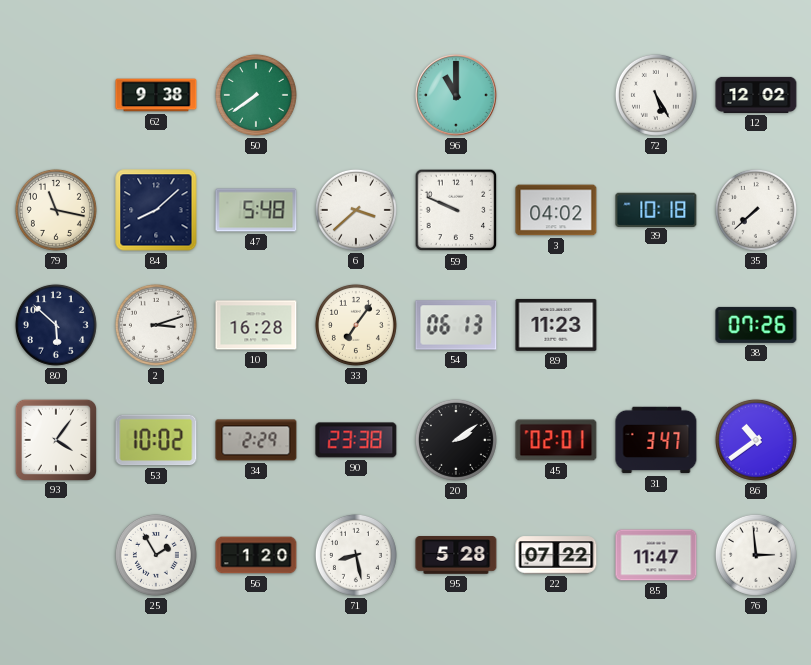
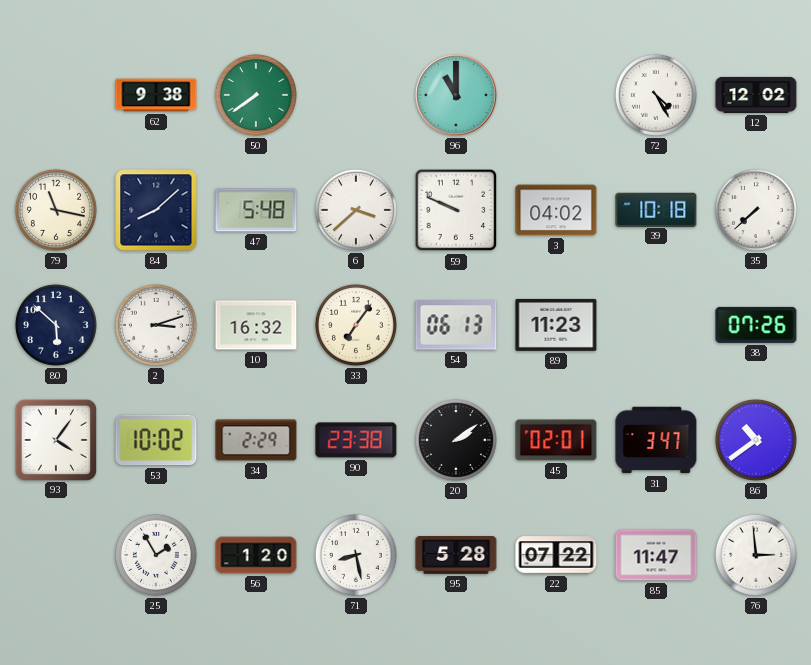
72: 5:25 -> 4:25 (656, 95)
10: 16:28 -> 16:32 (256, 325)
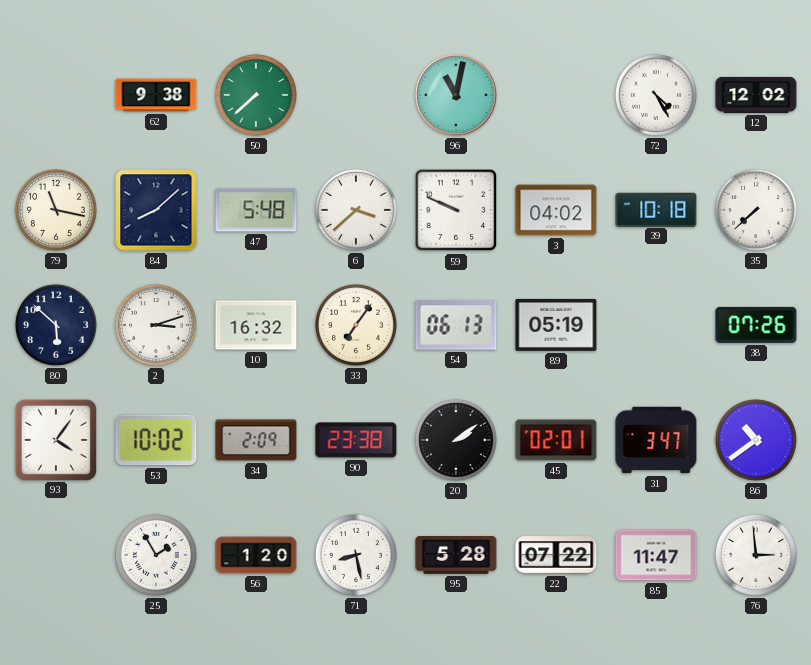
50: 7:39 -> 7:38 (256, 95)
96: 11:00 -> 11:02 (457, 96)
89: 11:23 -> 05:19 (556, 325)
34: 2:29 -> 2:09 (256, 440)
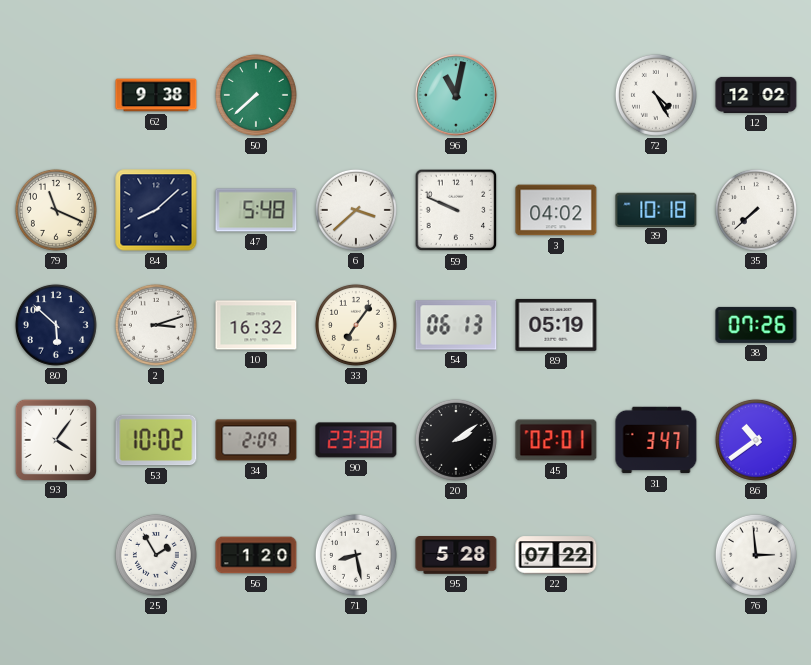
79: 11:17 -> 11:19 (56, 210)
85: 11:47 -> none (656, 555)
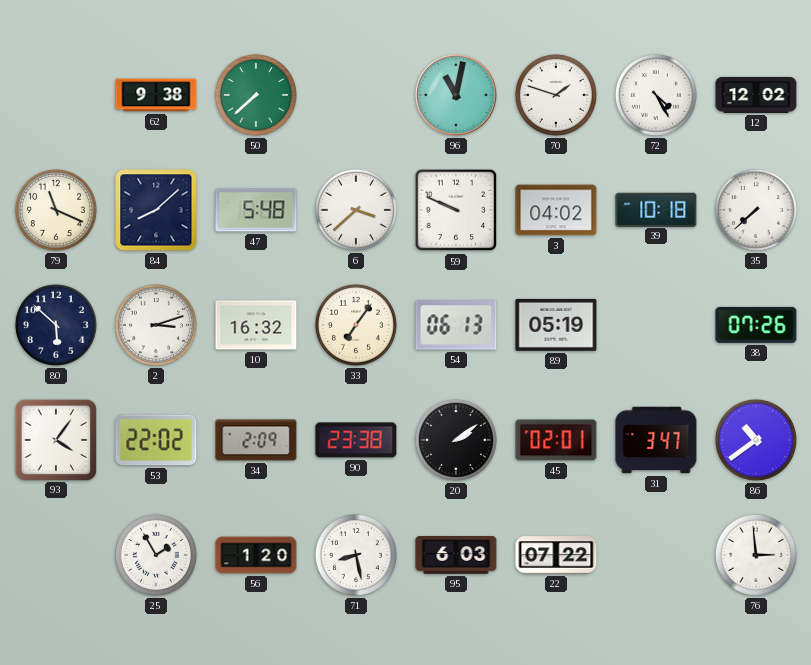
70: none -> 1:48 (556, 95)
53: 10:02 -> 22:02 (156, 440)
95: 5:28 -> 6:03 (456, 556)
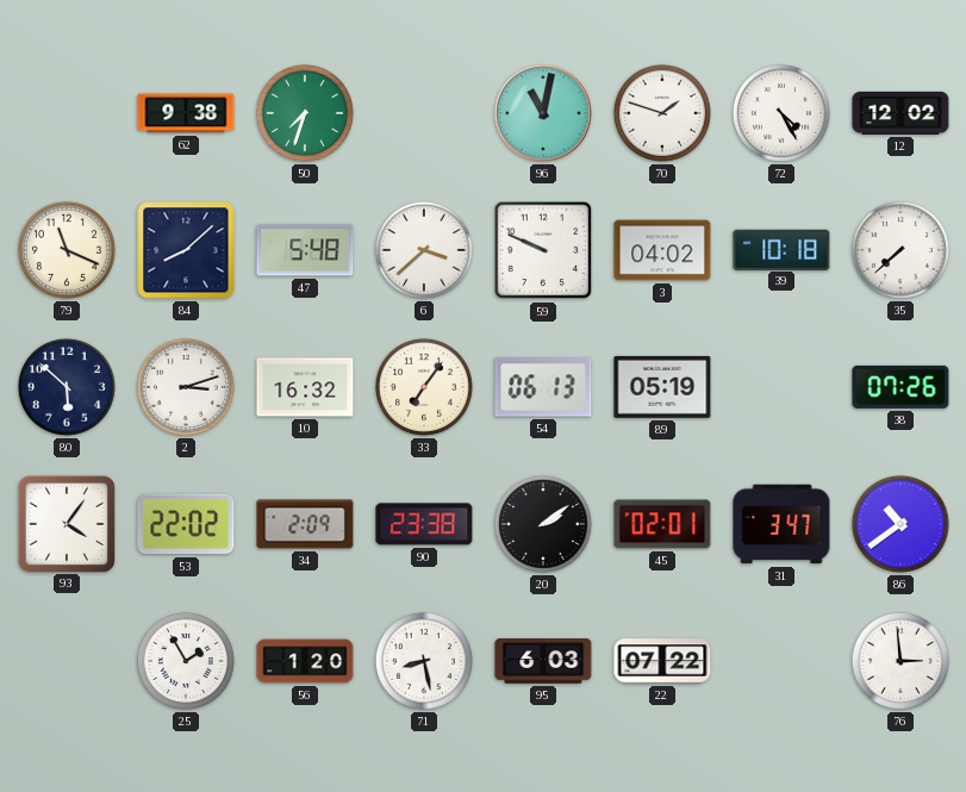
50: 7:38 -> 7:33 (305, 113)
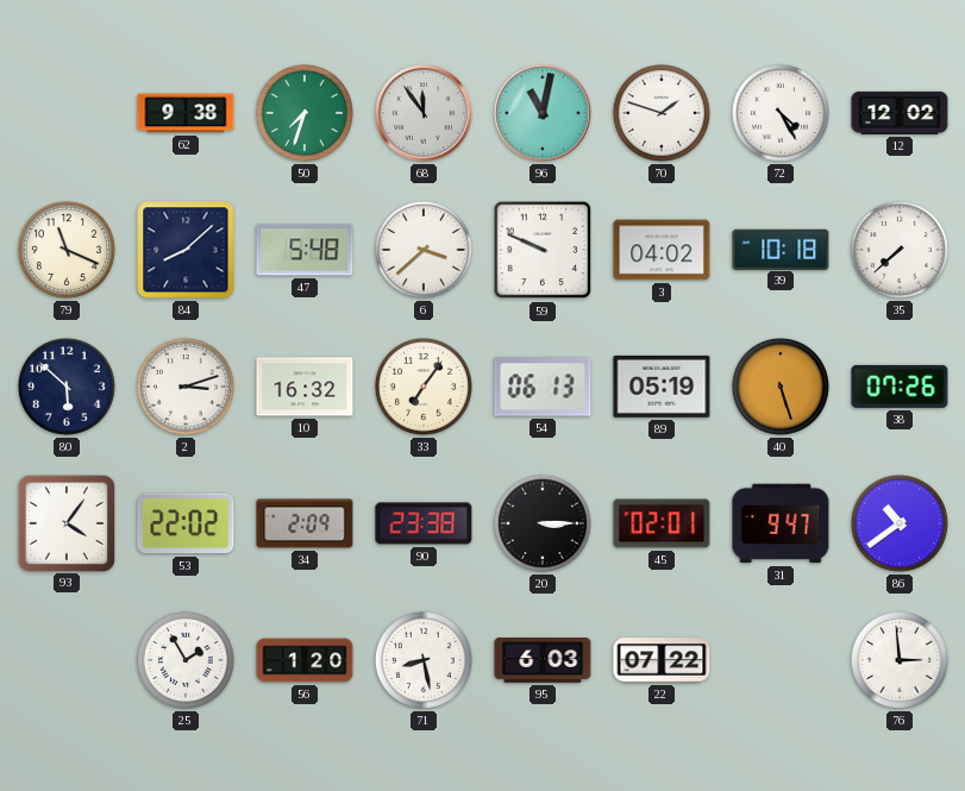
68: none -> 11:54 (425, 114)
40: none -> 5:27 (781, 387)
20: 2:09 -> 3:15 (543, 523)
31: 3:47 -> 9:47 (781, 523)
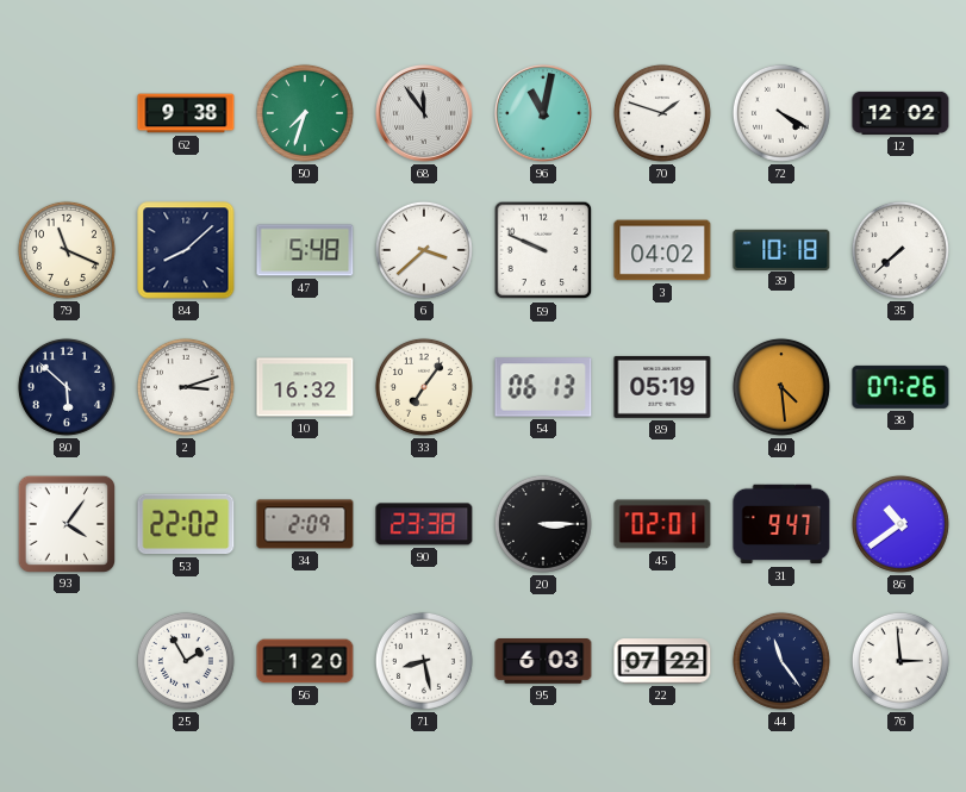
72: 4:25 -> 4:20 (781, 113)
40: 5:27 -> 4:29 (781, 387)
44: none -> 11:24 (781, 661)
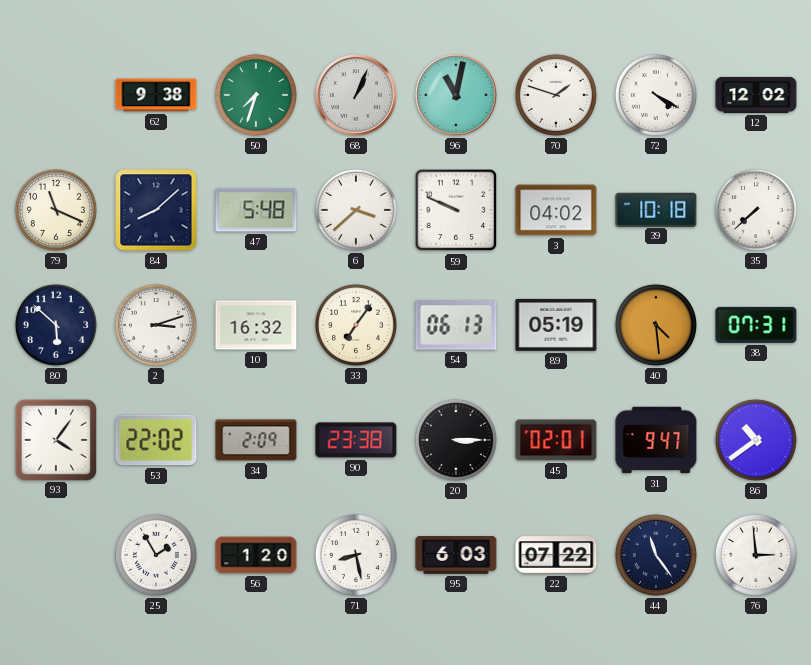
68: 11:54 -> 1:04 (357, 96)
38: 07:26 -> 07:31 (756, 325)
